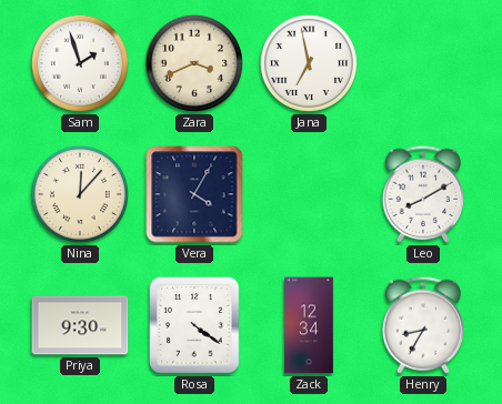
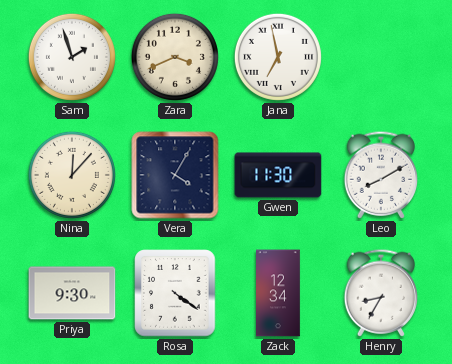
Gwen: none -> 11:30 (278, 175)
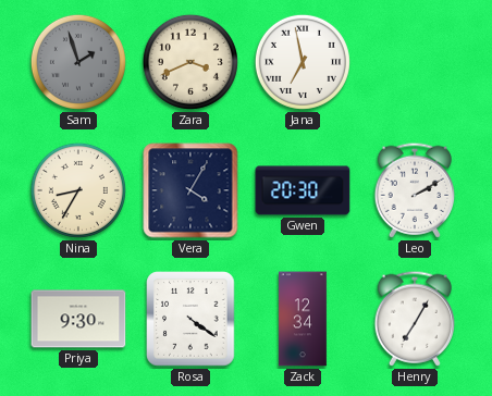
Sam dial: white -> grey (78, 62)
Nina: 12:07 -> 8:35 (78, 190)
Gwen: 11:30 -> 20:30 (303, 190)
Leo: 8:10 -> 2:10 (415, 190)
Henry: 8:35 -> 7:05 (415, 319)
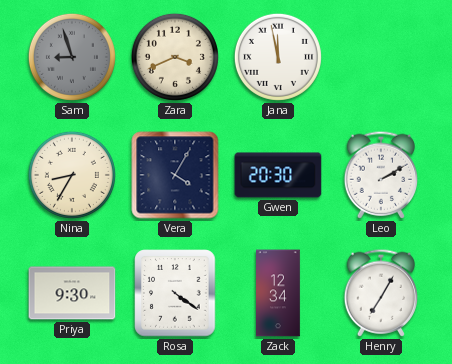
Sam: 1:57 -> 8:57 (72, 57)
Jana: 6:58 -> 11:58 (278, 57)
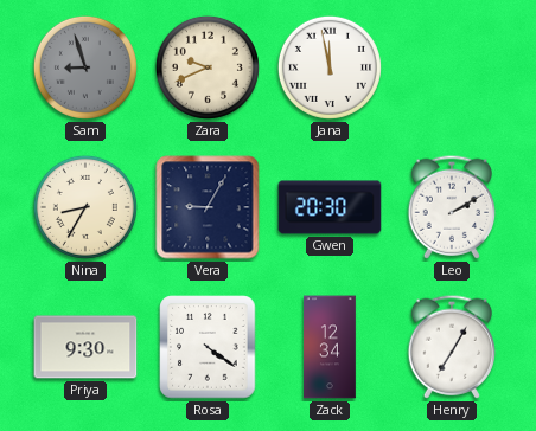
Zara: 3:41 -> 9:41 (208, 67)
Vera: 4:05 -> 9:05 (208, 207)
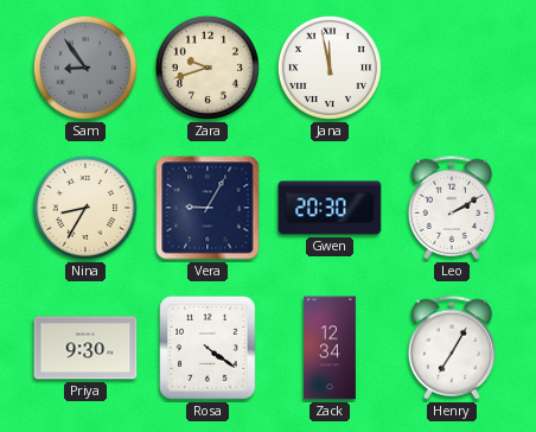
Sam: 8:57 -> 8:54 (85, 68)
Zara: 9:41 -> 9:42 (208, 68)
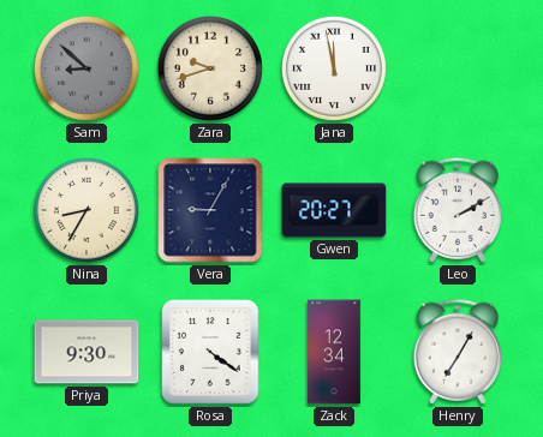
Sam: 8:54 -> 8:52 (86, 68)
Gwen: 20:30 -> 20:27 (334, 210)
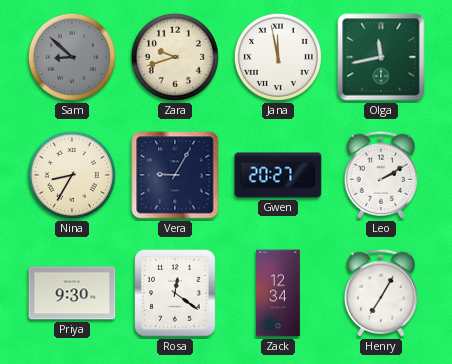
Olga: none -> 11:43 (381, 57)
Rosa: 4:21 -> 12:21 (175, 293)
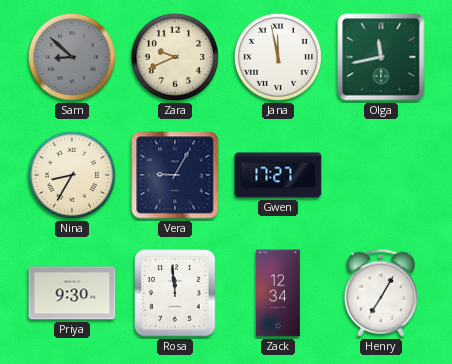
Zara: 9:42 -> 9:41 (175, 57)
Gwen: 20:27 -> 17:27 (278, 175)
Leo: 2:10 -> none (381, 175)
Rosa: 12:21 -> 11:59 (175, 293)
